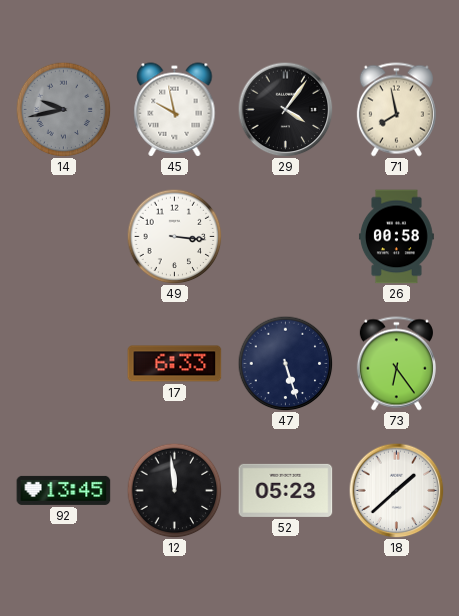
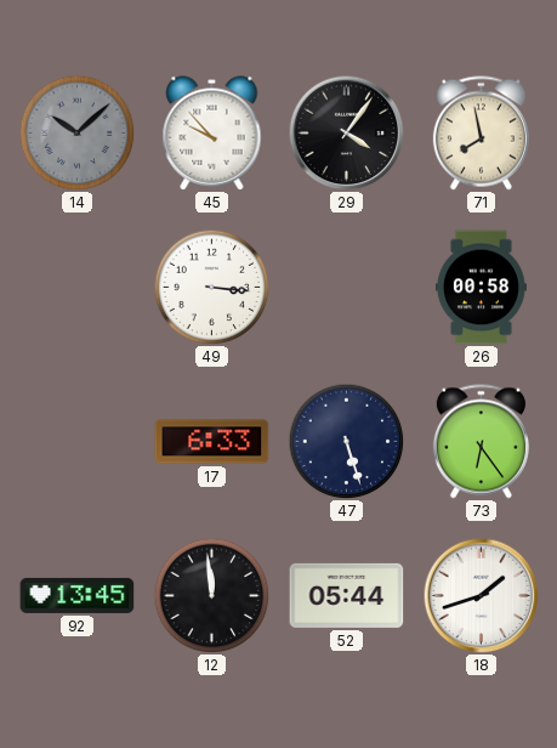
14: 9:43 -> 10:08 (76, 132)
45: 9:58 -> 9:53 (212, 134)
52: 05:23 -> 05:44 (347, 595)
18: 1:38 -> 1:42 (481, 595)
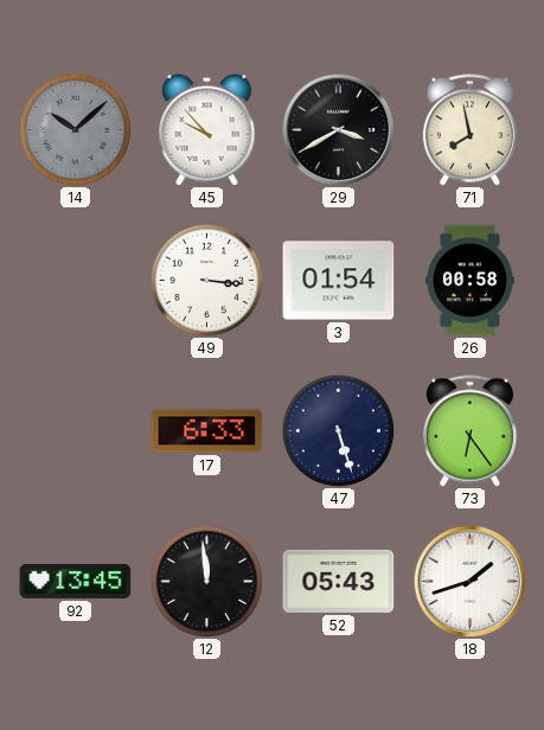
29: 4:06 -> 3:40 (338, 129)
3: none -> 01:54 (339, 281)
52: 05:44 -> 05:43 (339, 581)
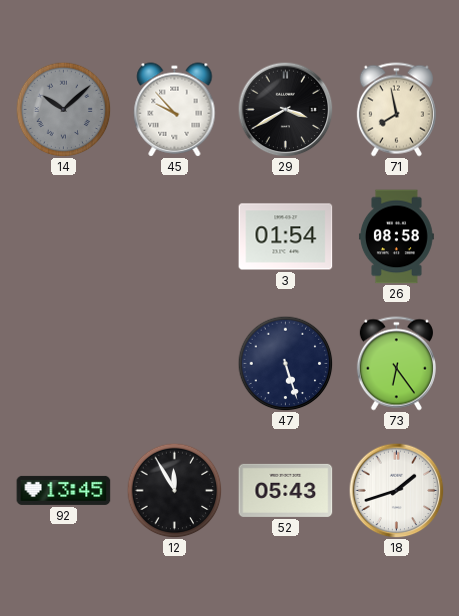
49: 3:16 -> none (206, 280)
26: 00:58 -> 08:58 (396, 237)
17: 6:33 -> none (207, 431)
12: 11:59 -> 11:55 (174, 490)
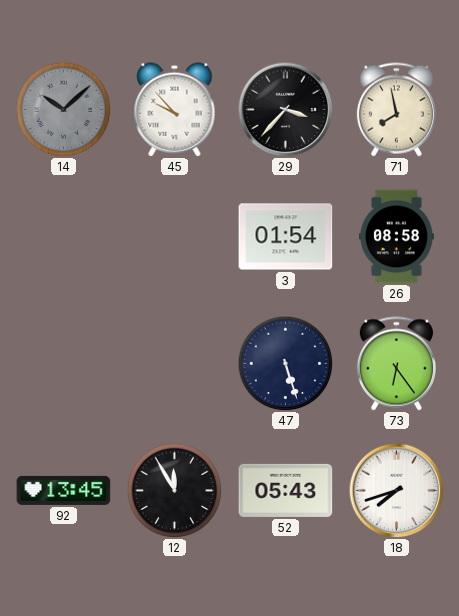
29: 3:40 -> 3:37 (285, 109)
18: 1:42 -> 7:42 (396, 490)
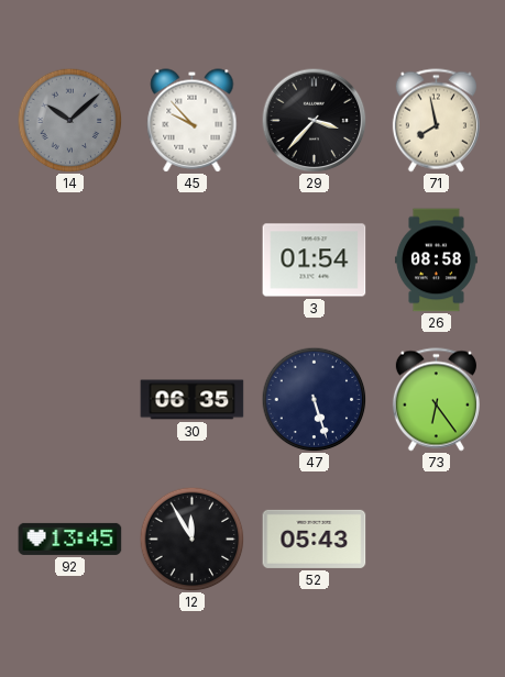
30: none -> 06:35 (193, 400)
18: 7:42 -> none (396, 490)
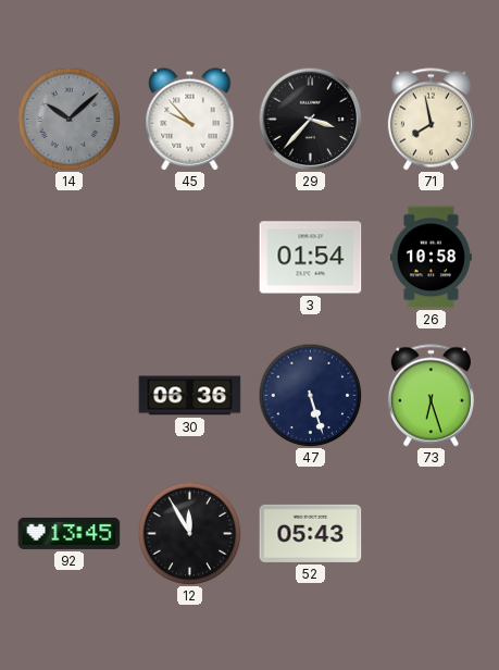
26: 08:58 -> 10:58 (431, 258)
30: 06:35 -> 06:36 (190, 396)
73: 6:24 -> 6:27 (431, 396)
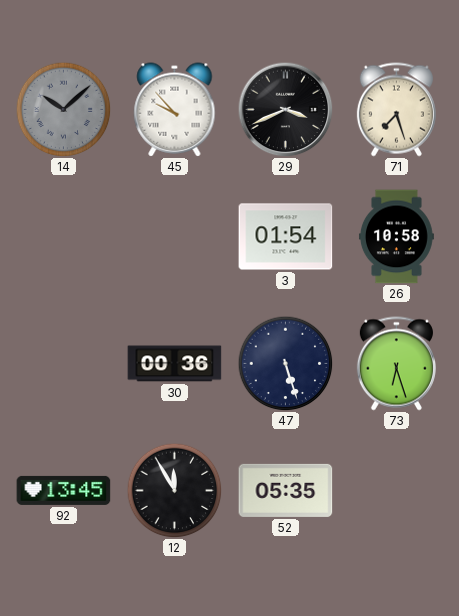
29: 3:37 -> 3:41 (285, 109)
71: 7:58 -> 7:27 (396, 110)
30: 06:36 -> 00:36 (175, 364)
52: 05:43 -> 05:35 (286, 490)
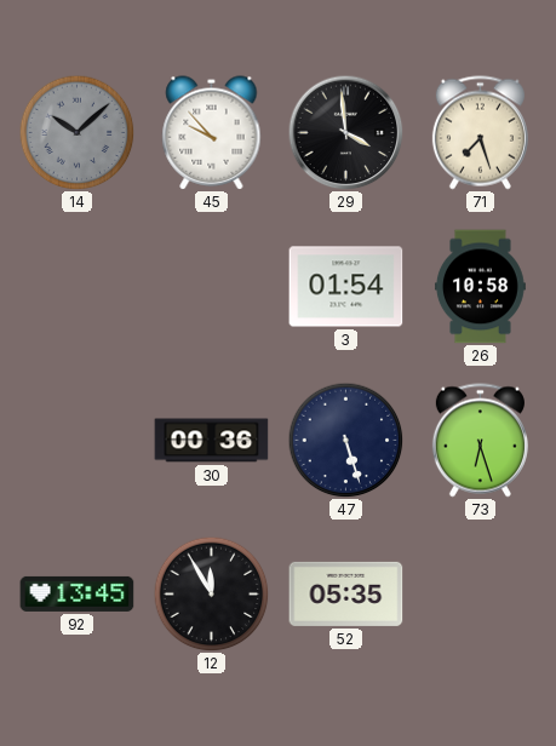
29: 3:41 -> 3:59 (345, 132)
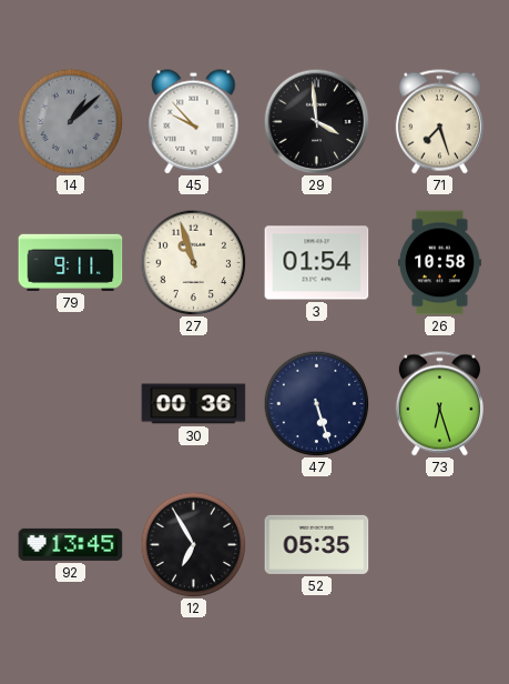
14: 10:08 -> 1:08 (70, 121)
79: none -> 9:11 (71, 262)
27: none -> 10:57 (193, 262)
12: 11:55 -> 6:55 (193, 544)
